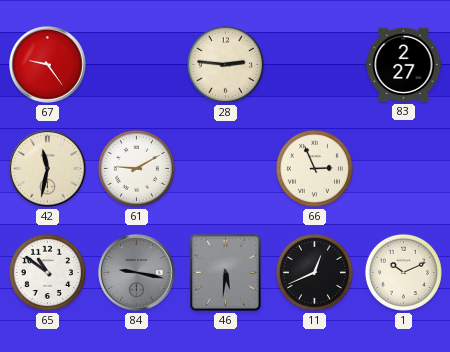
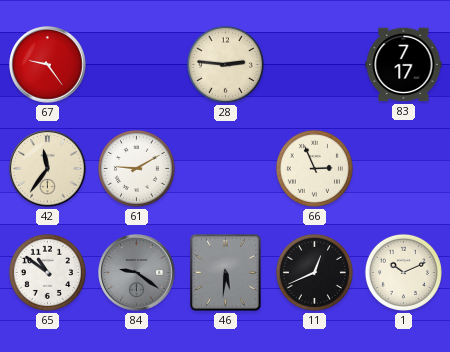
83: 2:27 -> 7:17 (404, 65)
42: 11:32 -> 11:36 (48, 169)
84: 9:17 -> 9:21 (137, 273)
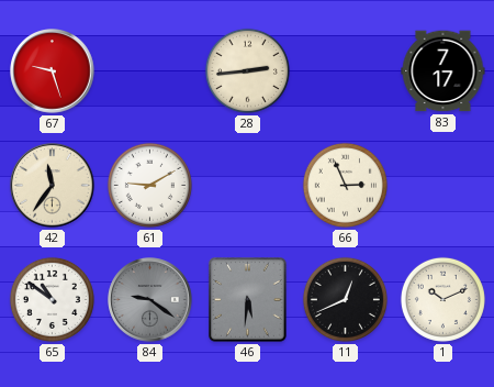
67: 9:24 -> 9:27 (53, 71)
28: 2:46 -> 2:44 (247, 70)
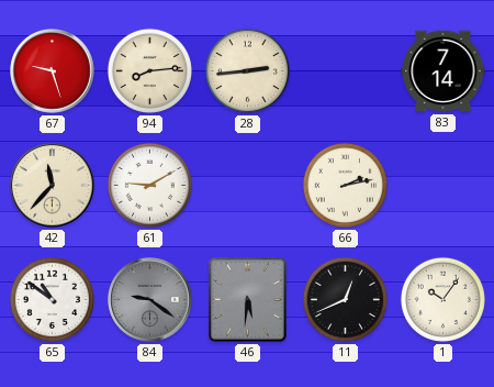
94: none -> 8:14 (149, 70)
83: 7:17 -> 7:14 (444, 71)
42: 11:36 -> 11:37 (53, 186)
66: 2:56 -> 2:13 (345, 185)
1: 10:11 -> 10:06 (442, 299)
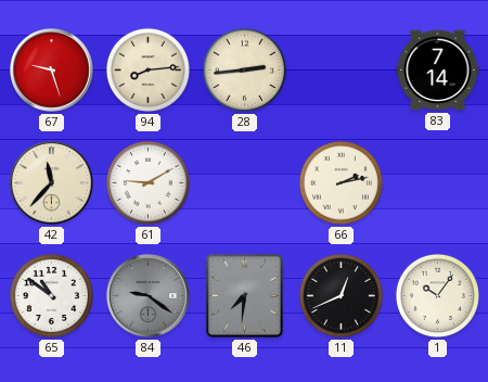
46: 5:31 -> 7:31 (245, 296)
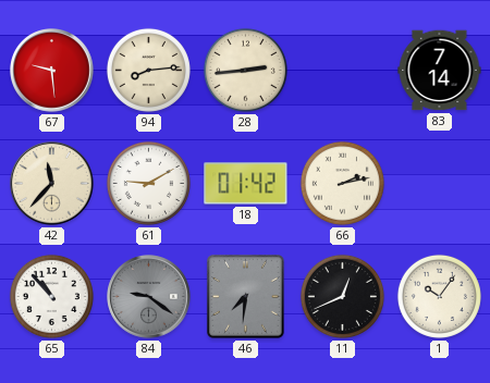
67: 9:27 -> 9:29 (52, 71)
18: none -> 01:42 (246, 184)
65: 10:51 -> 10:53 (51, 296)
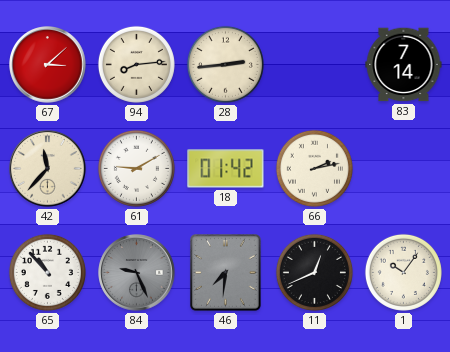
67: 9:29 -> 3:08 (48, 65)
84: 9:21 -> 9:26 (137, 273)
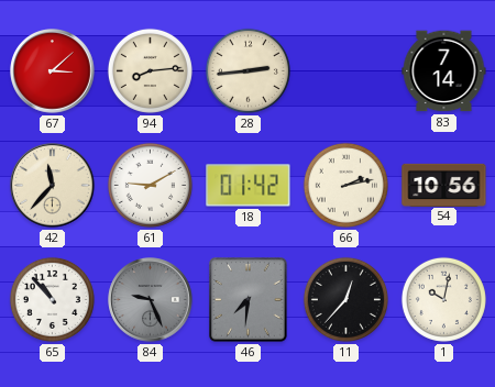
54: none -> 10:56 (444, 185)
11: 12:41 -> 12:37 (345, 299)
1: 10:06 -> 10:02 (443, 299)
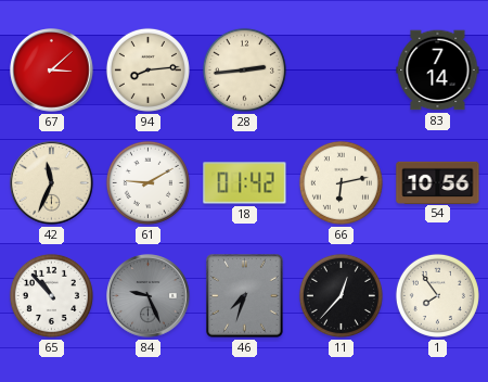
42: 11:37 -> 11:34 (52, 183)
66: 2:13 -> 6:13 (341, 182)
46: 7:31 -> 7:33 (245, 296)
1: 10:02 -> 7:54 (437, 295)
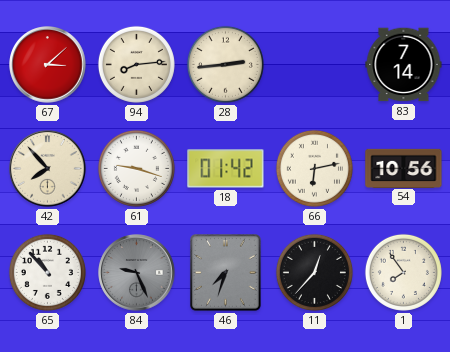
42: 11:34 -> 7:53 (48, 169)
61: 9:10 -> 9:18 (136, 168)
